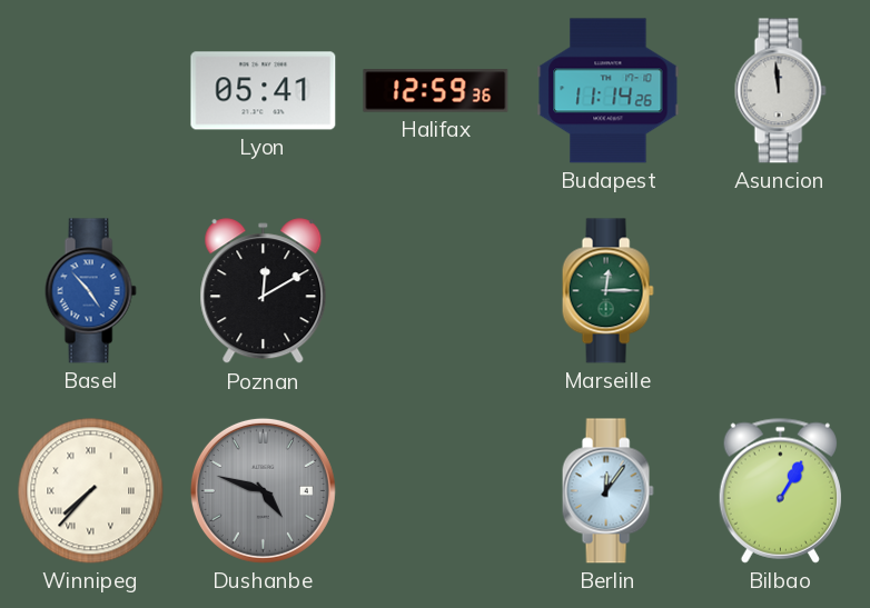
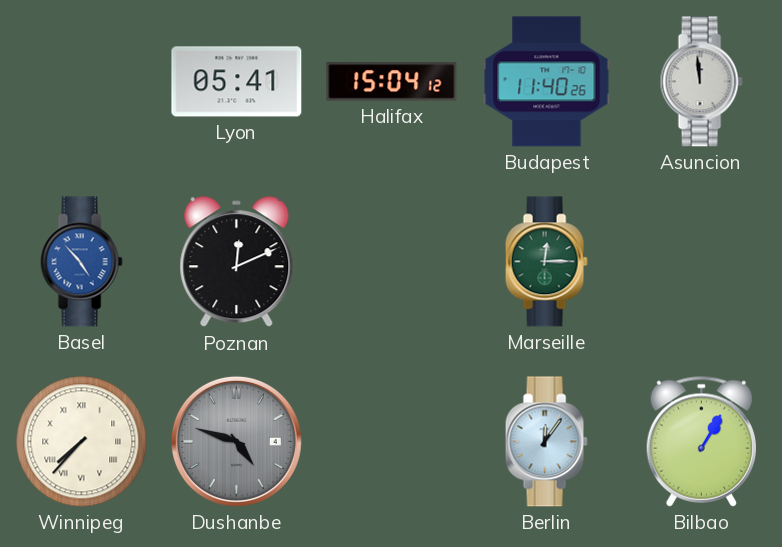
Halifax: 12:59 -> 15:04 (392, 82)
Budapest: 11:14 -> 11:40 (547, 82)
Poznan: 12:10 -> 12:11 (237, 262)
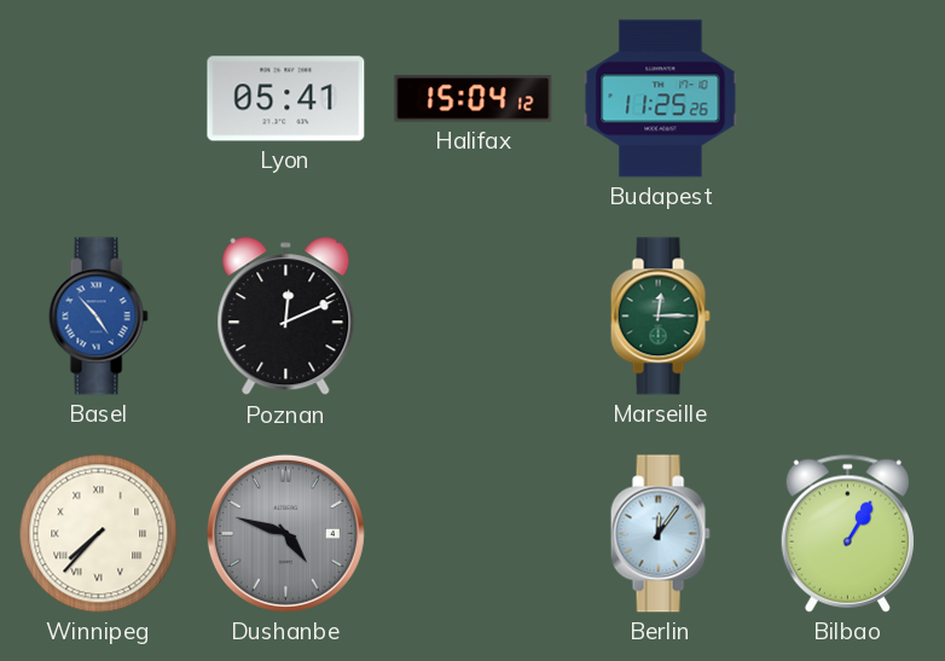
Budapest: 11:40 -> 11:25 (661, 99)
Asuncion: 11:59 -> none (701, 82)
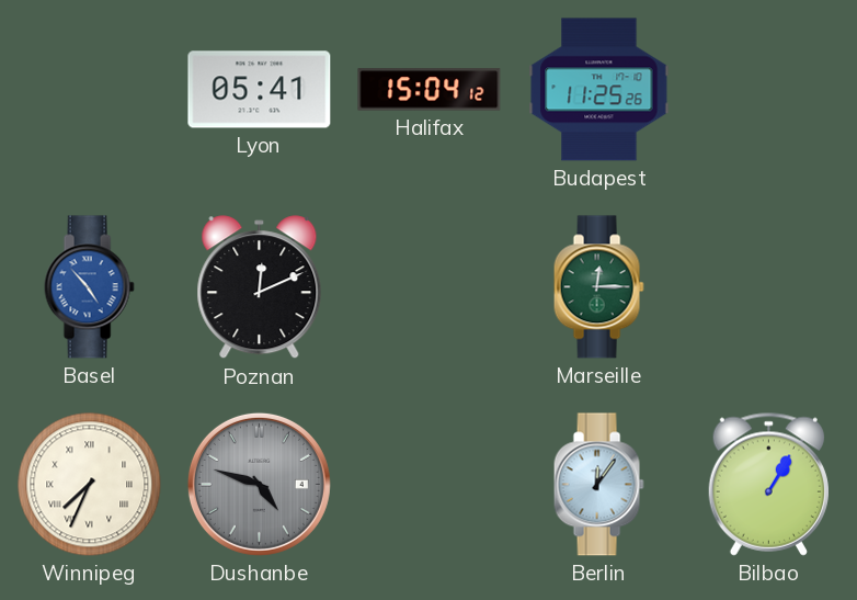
Winnipeg: 7:37 -> 7:34 (90, 485)
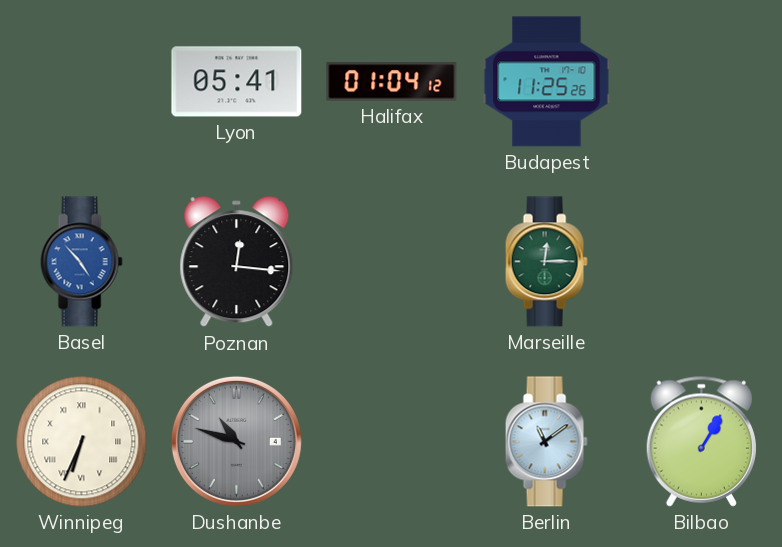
Halifax: 15:04 -> 01:04 (392, 82)
Poznan: 12:11 -> 12:16 (237, 262)
Winnipeg: 7:34 -> 6:34 (82, 442)
Dushanbe: 4:48 -> 10:48 (236, 441)
Berlin: 12:06 -> 11:09 (546, 442)
